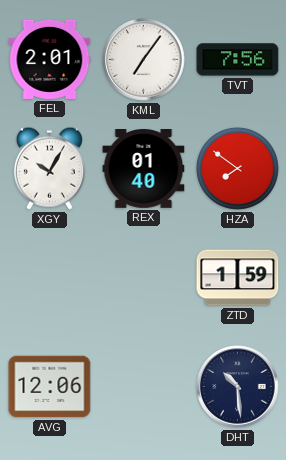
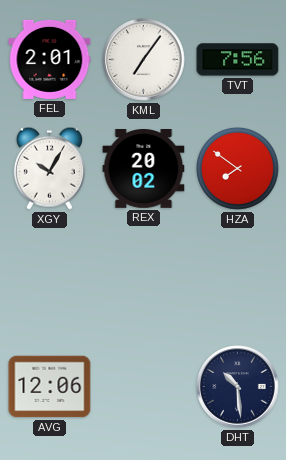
REX: 01:40 -> 20:02 (144, 169)
ZTD: 1:59 -> none (238, 278)
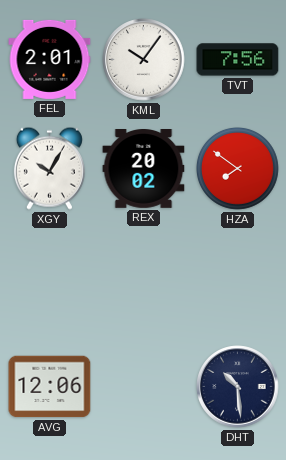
KML: 7:06 -> 10:06 (144, 60)
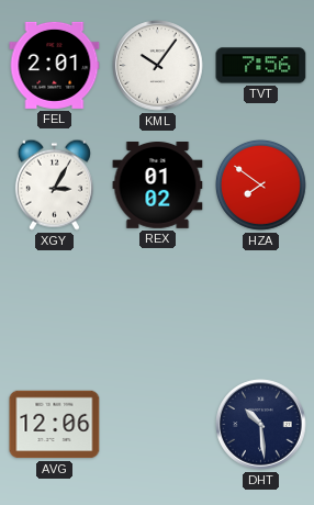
XGY: 10:05 -> 3:05 (54, 184)
REX: 20:02 -> 01:02 (158, 186)
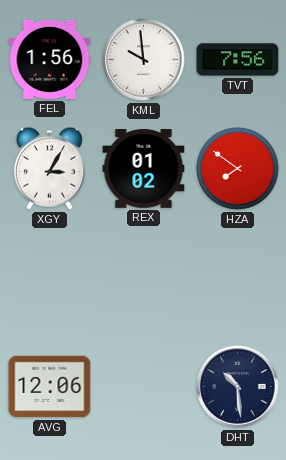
FEL: 2:01 -> 1:56 (50, 59)
KML: 10:06 -> 9:59 (144, 60)
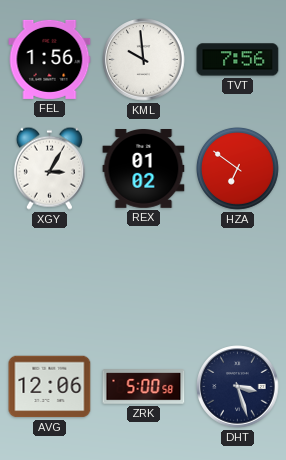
HZA: 7:51 -> 6:51 (238, 169)
ZRK: none -> 5:00 (144, 387)
DHT: 10:29 -> 3:27 (238, 387)
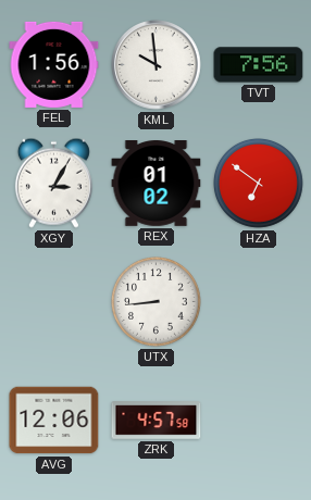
UTX: none -> 8:44 (157, 302)
ZRK: 5:00 -> 4:57 (157, 421)
DHT: 3:27 -> none (238, 387)
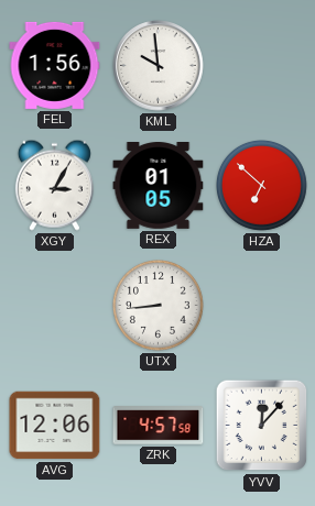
TVT: 7:56 -> none (259, 65)
REX: 01:02 -> 01:05 (159, 186)
HZA: 6:51 -> 6:52 (262, 186)
YVV: none -> 12:07 (262, 426)
